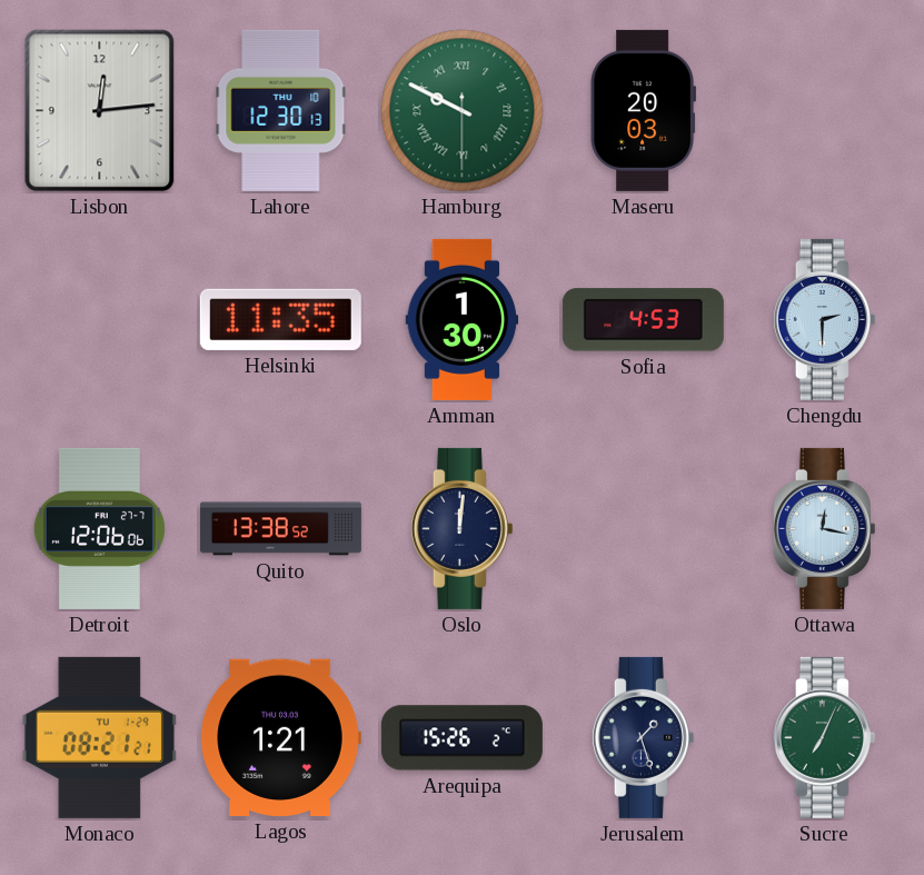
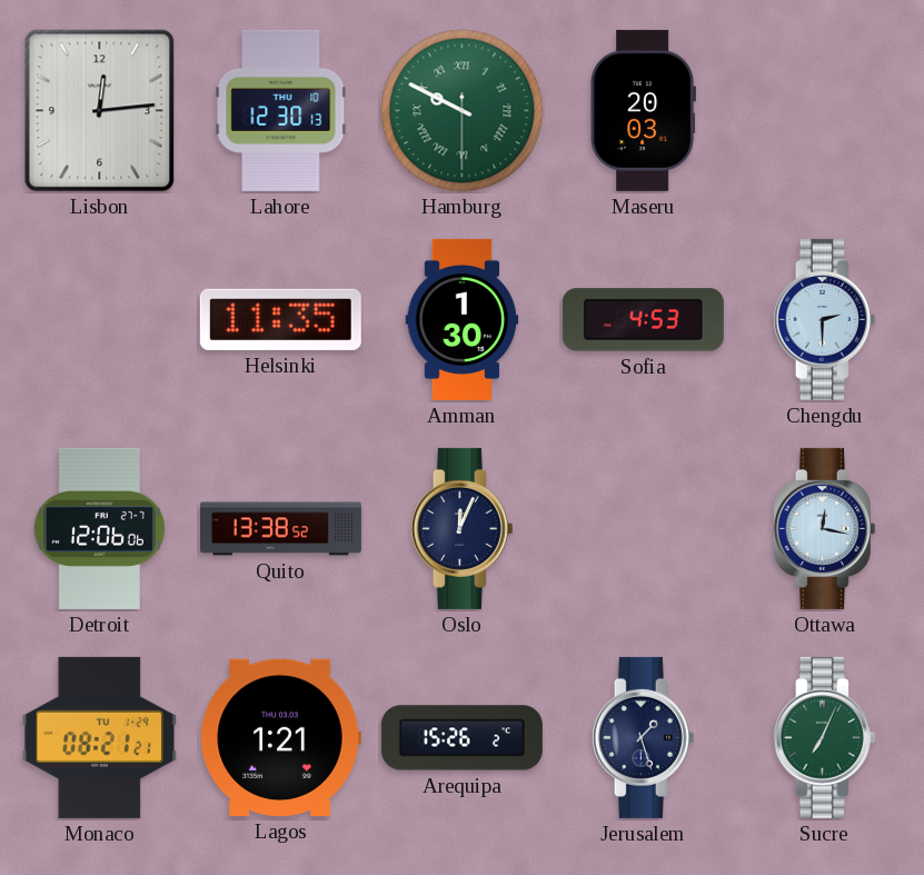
Oslo: 12:01 -> 12:04 (461, 528)
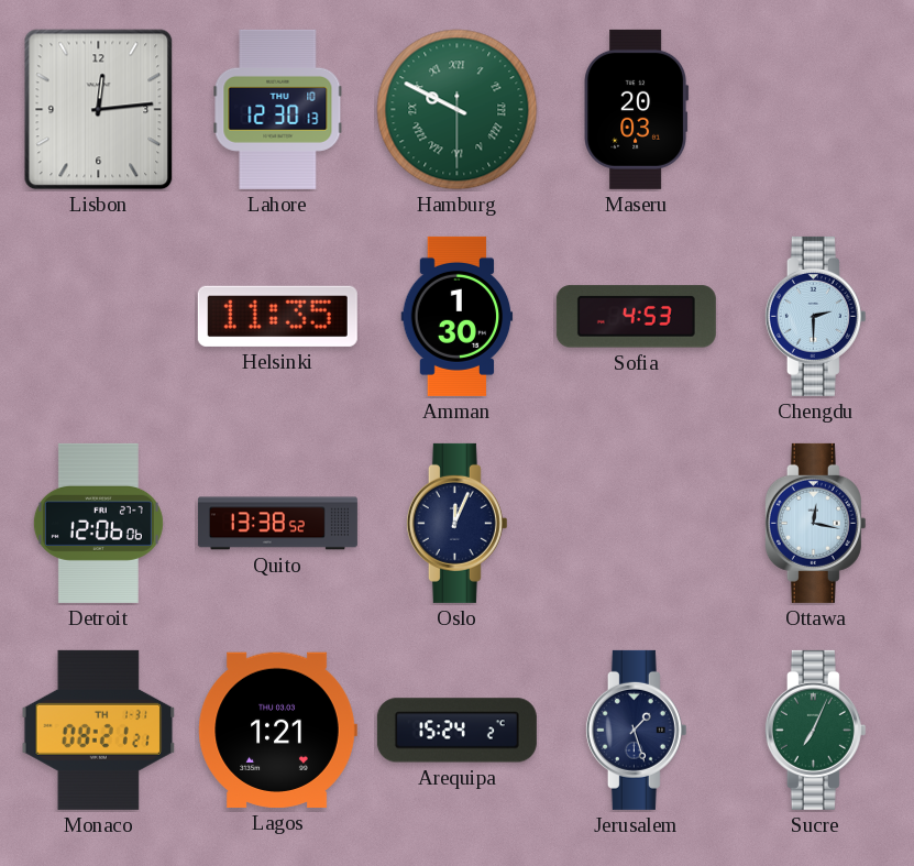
Monaco date: TU 1-29 -> TH 1-31 (99, 730)
Arequipa: 15:26 -> 15:24 (456, 731)
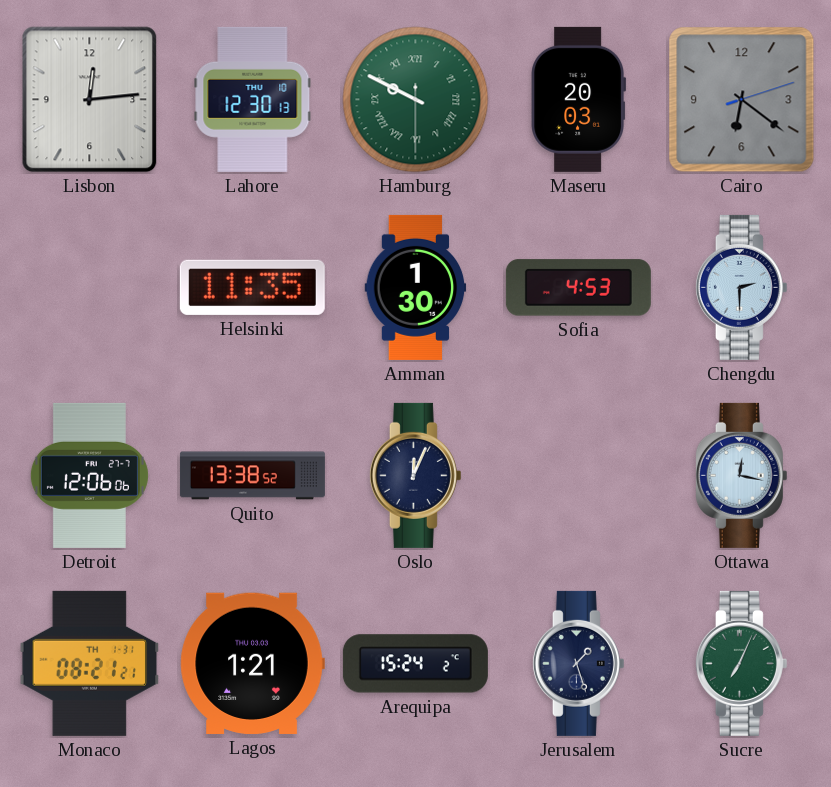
Cairo: none -> 6:21 (742, 100)
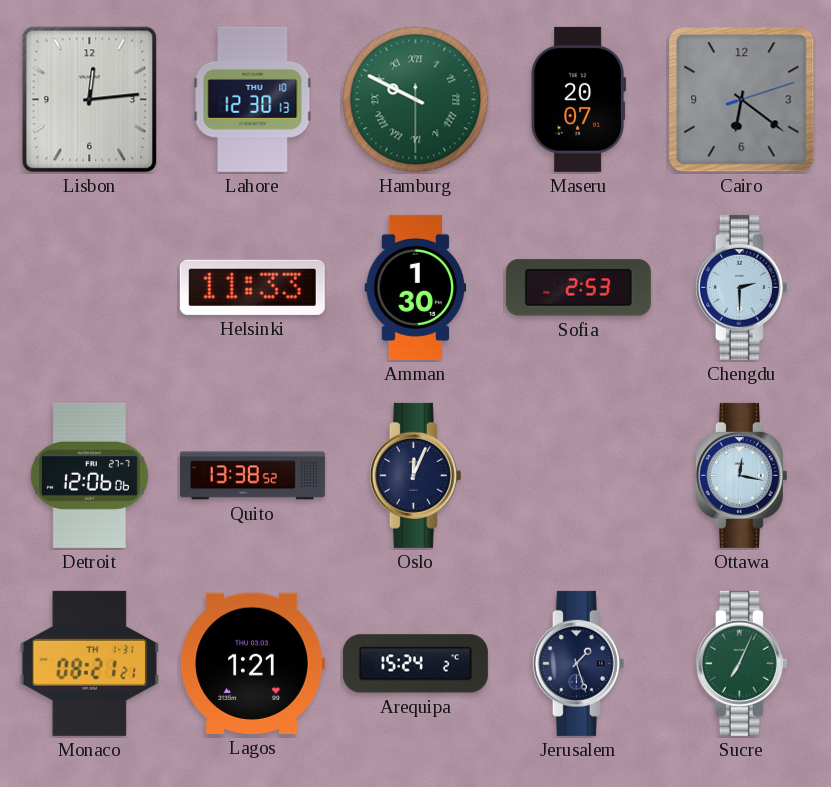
Maseru: 20:03 -> 20:07 (579, 99)
Helsinki: 11:35 -> 11:33 (252, 287)
Sofia: 4:53 -> 2:53 (578, 288)
